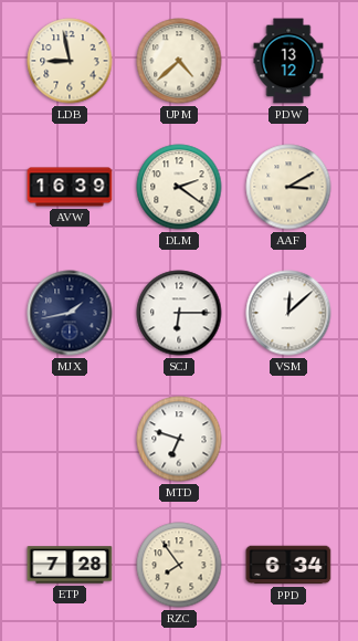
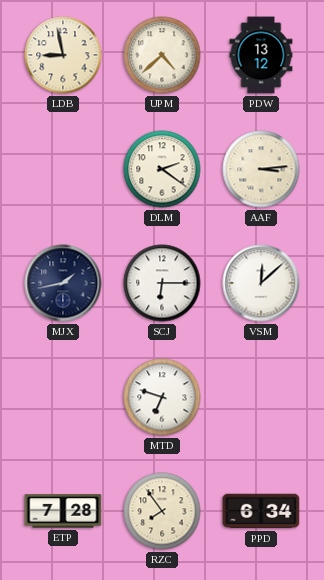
AVW: 16:39 -> none (70, 187)
AAF: 3:10 -> 3:14 (261, 169)
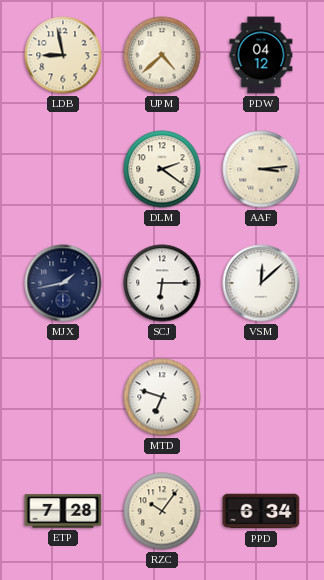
PDW: 13:12 -> 04:12 (261, 55)
RZC: 7:54 -> 10:06 (162, 511)
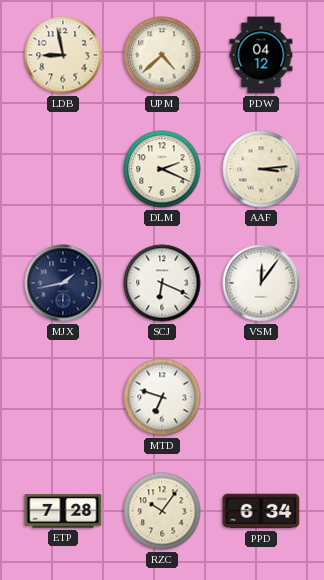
DLM: 2:21 -> 2:19 (162, 169)
SCJ: 6:15 -> 6:19 (162, 283)
VSM: 12:08 -> 12:06 (261, 283)
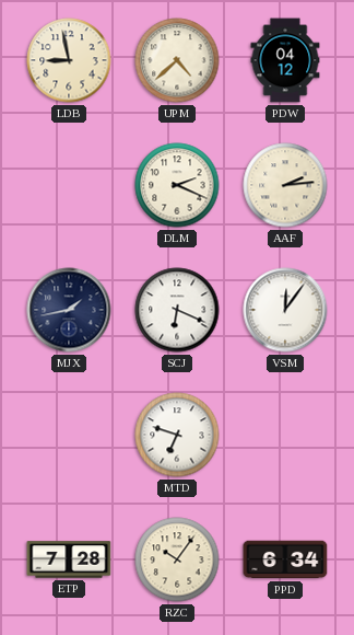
AAF: 3:14 -> 2:14 (285, 185)
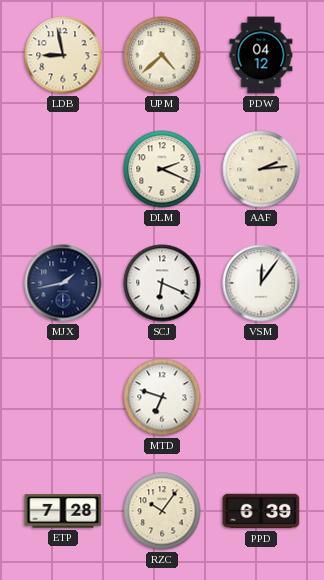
PPD: 6:34 -> 6:39 (261, 511)
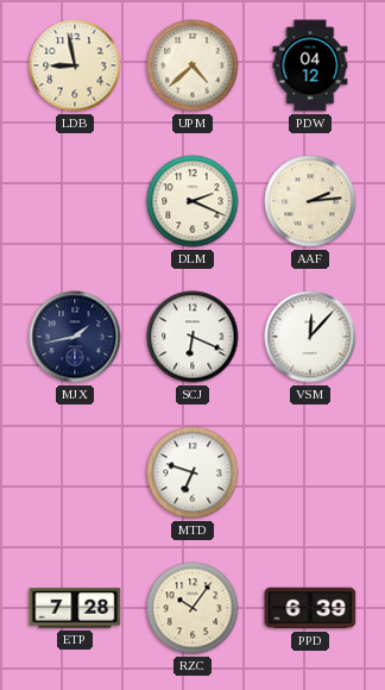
VSM: 12:06 -> 12:07 (310, 337)
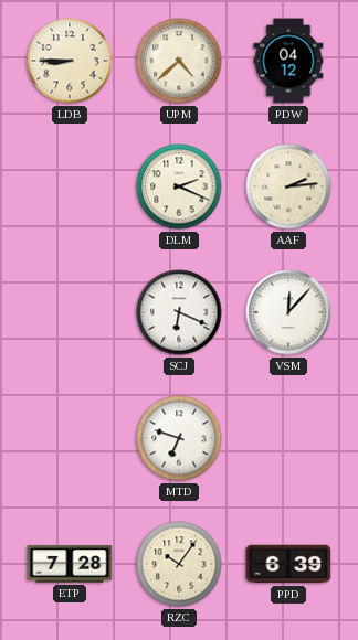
LDB: 8:58 -> 8:45 (70, 61)
MJX: 1:43 -> none (75, 337)
